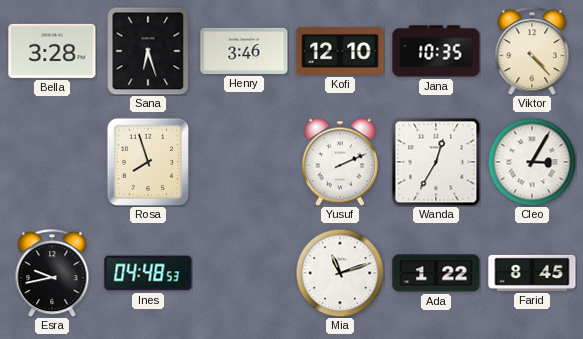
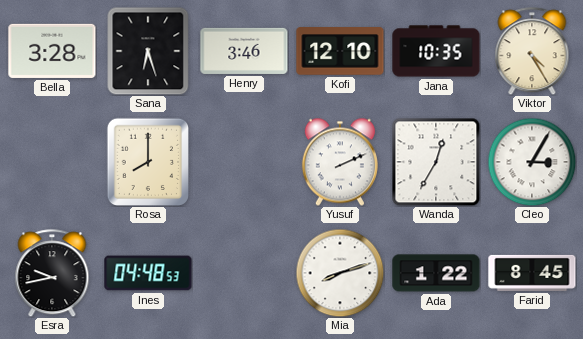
Viktor: 4:23 -> 4:25 (532, 51)
Rosa: 7:57 -> 8:00 (147, 161)
Mia: 11:12 -> 8:12 (340, 273)
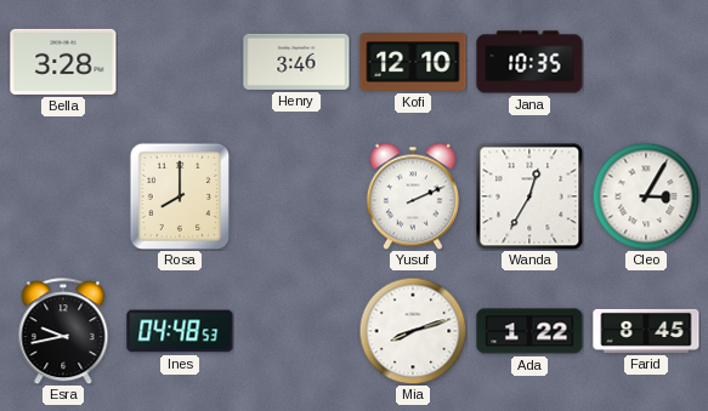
Sana: 6:27 -> none (148, 51)
Viktor: 4:25 -> none (532, 51)
